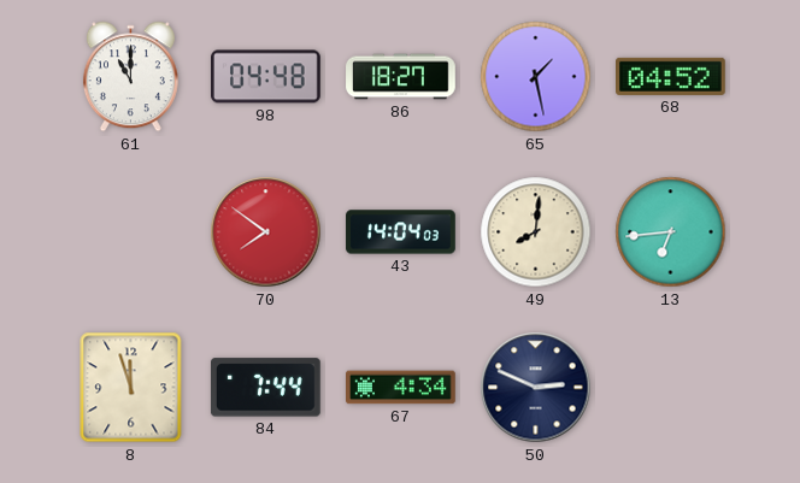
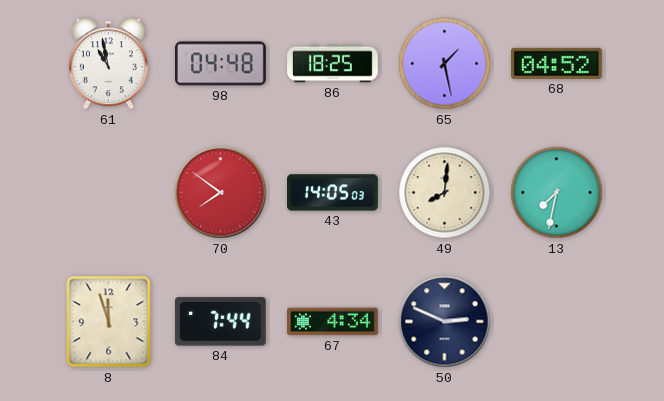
61: 11:00 -> 10:58 (108, 64)
86: 18:27 -> 18:25 (333, 64)
43: 14:04 -> 14:05 (333, 193)
13: 6:44 -> 7:32 (557, 193)
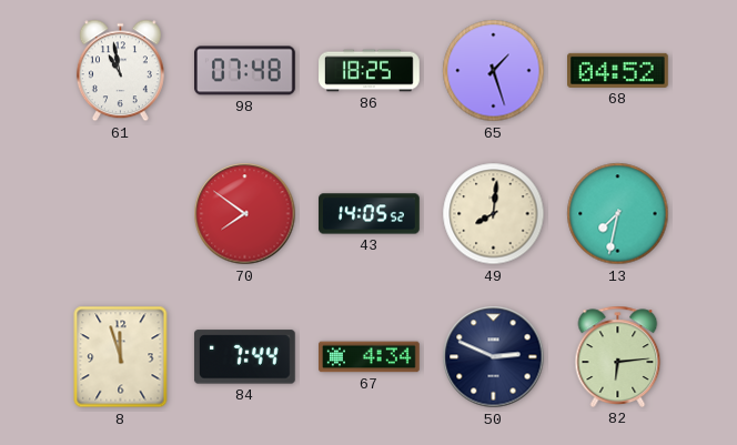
98: 04:48 -> 07:48 (245, 71)
65: 1:28 -> 1:27 (494, 71)
43: 14:05:03 -> 14:05:52 (370, 214)
82: none -> 6:14 (618, 356)
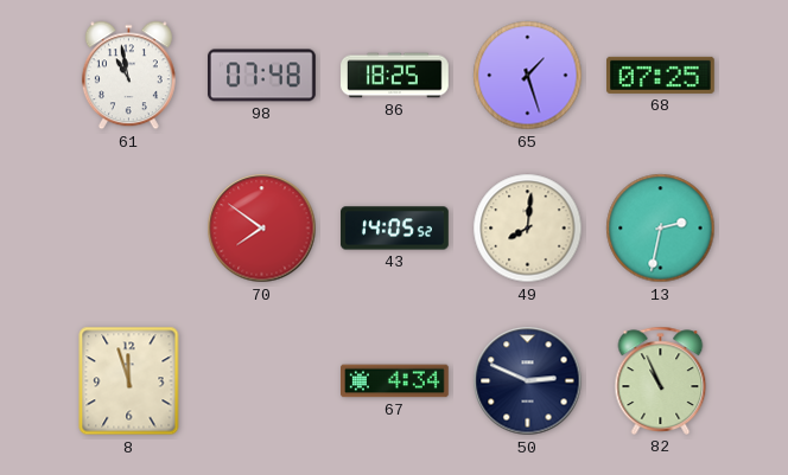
68: 04:52 -> 07:25 (661, 75)
13: 7:32 -> 2:32 (661, 229)
84: 7:44 -> none (244, 357)
82: 6:14 -> 10:56 (661, 380)
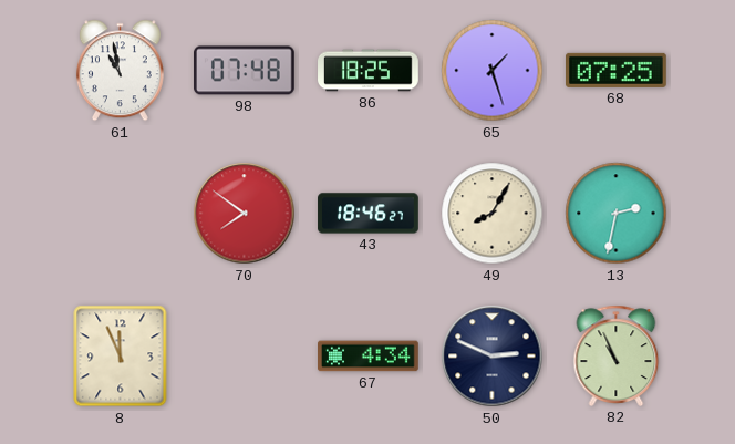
43: 14:05 -> 18:46 (369, 214)
49: 8:01 -> 8:05 (493, 214)
8: 11:57 -> 11:56 (121, 357)
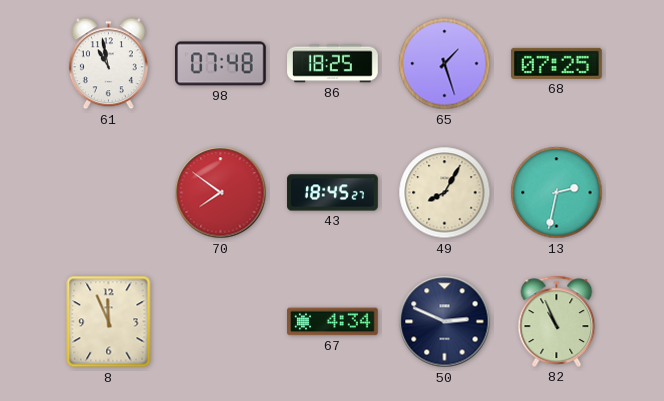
43: 18:46 -> 18:45 (333, 193)
